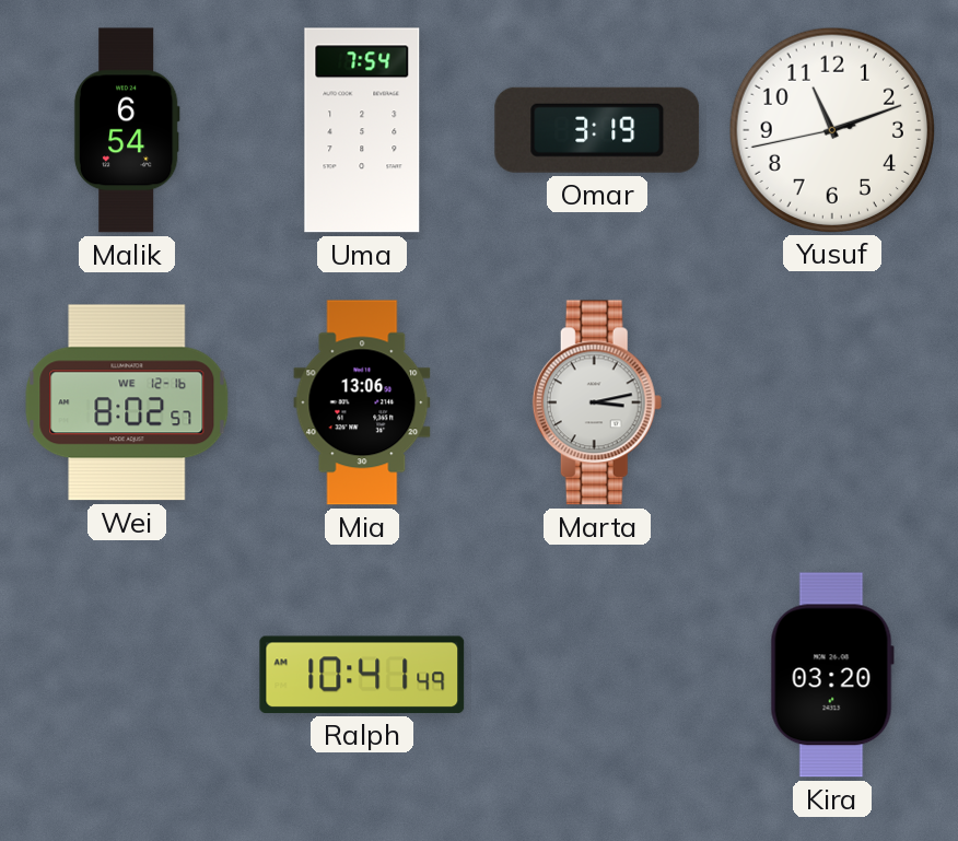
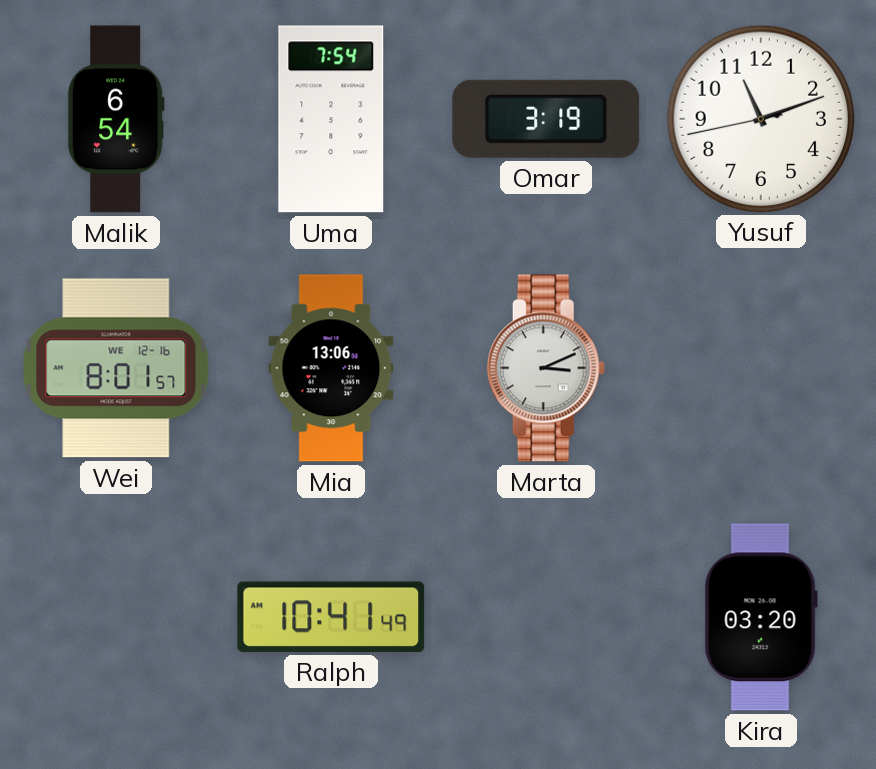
Wei: 8:02 -> 8:01 (116, 368)
Marta: 3:13 -> 3:11 (546, 368)
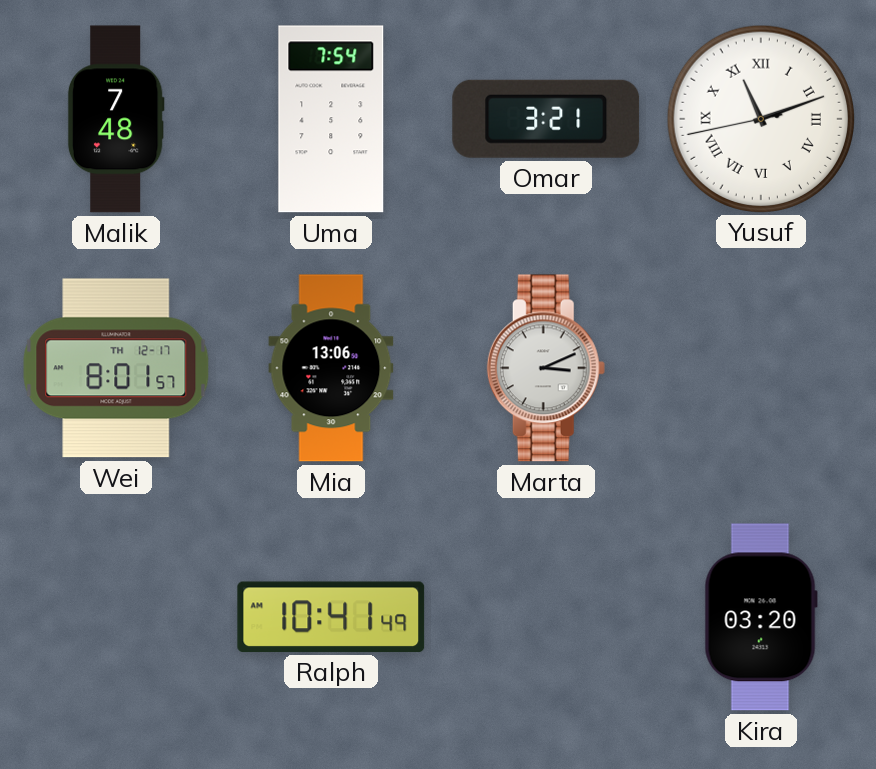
Malik: 6:54 -> 7:48 (116, 119)
Omar: 3:19 -> 3:21 (546, 119)
Yusuf numerals: Arabic -> Roman (760, 118)
Wei date: WE 12-16 -> TH 12-17 (116, 368)
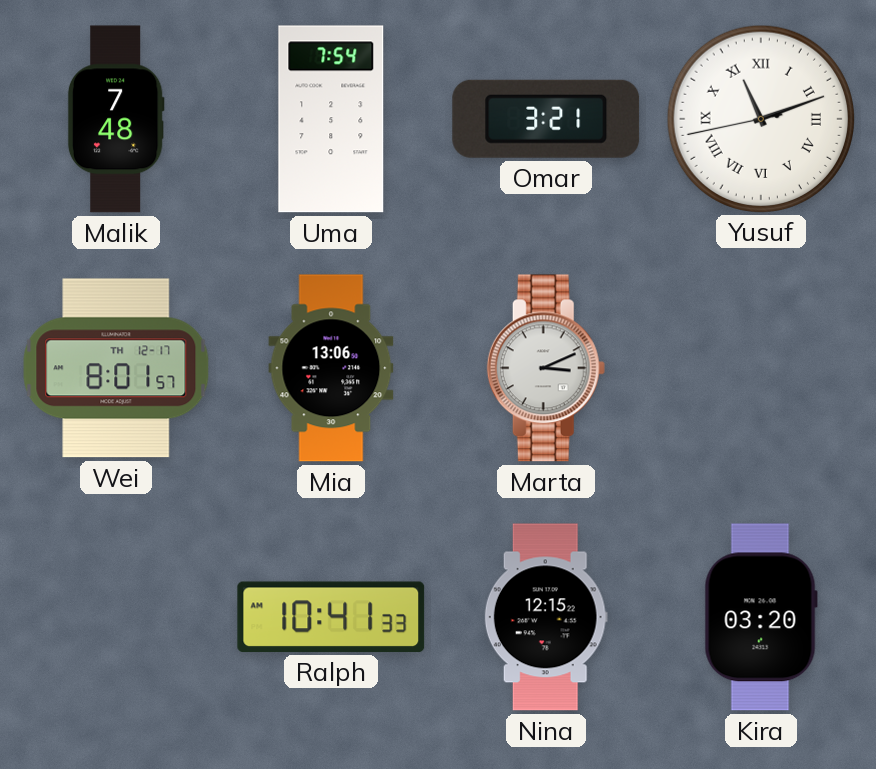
Ralph: 10:41:49 -> 10:41:33 (331, 617)
Nina: none -> 12:15 (546, 617)
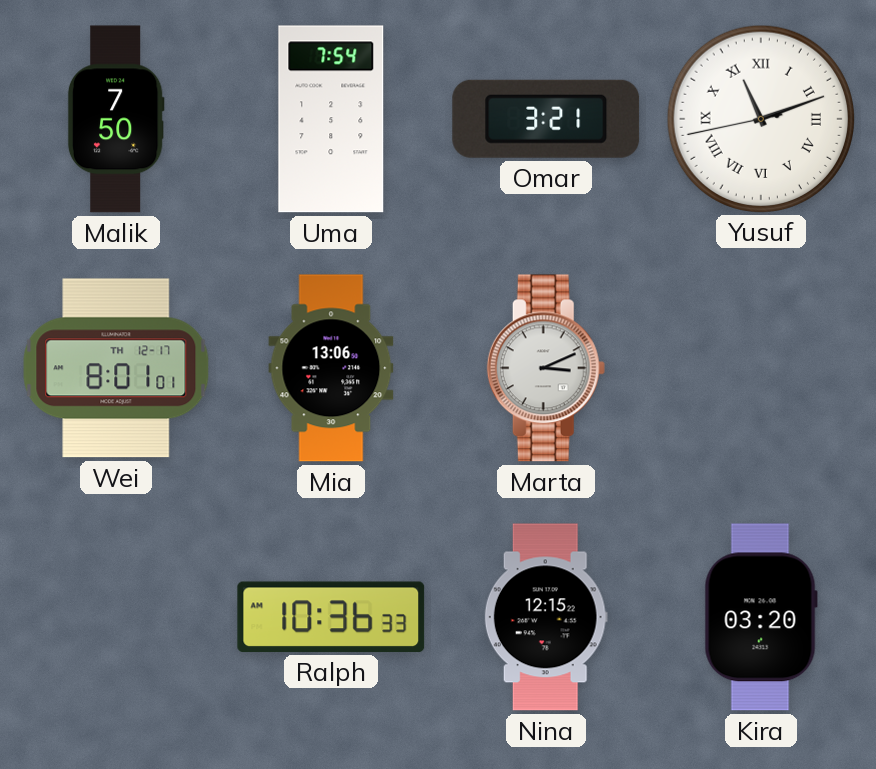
Malik: 7:48 -> 7:50 (116, 119)
Wei: 8:01:57 -> 8:01:01 (116, 368)
Ralph: 10:41 -> 10:36 (331, 617)
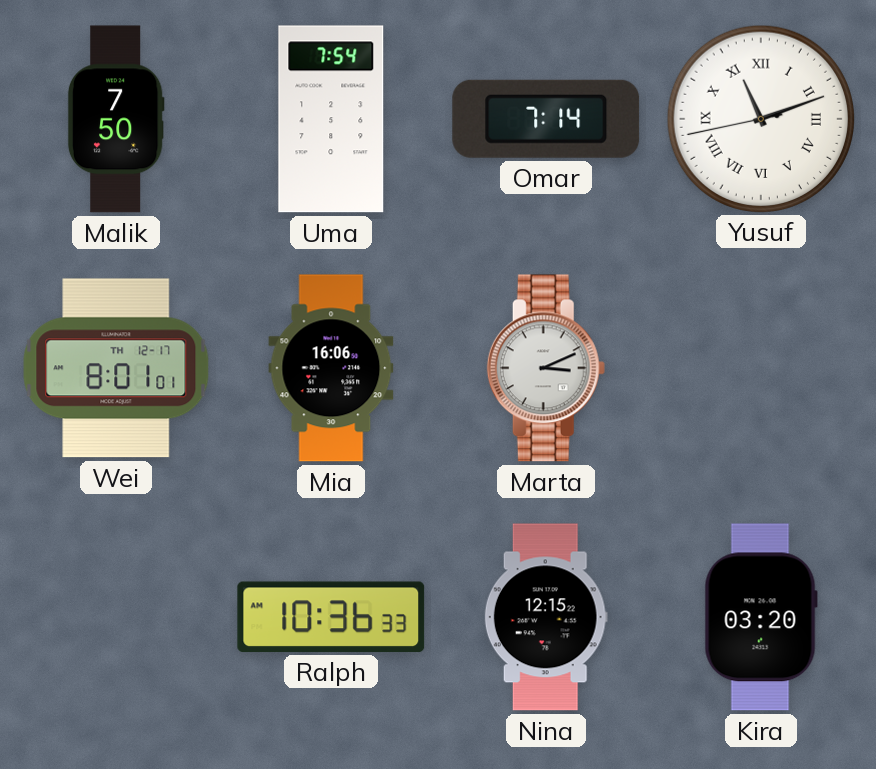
Omar: 3:21 -> 7:14 (546, 119)
Mia: 13:06 -> 16:06 (331, 368)
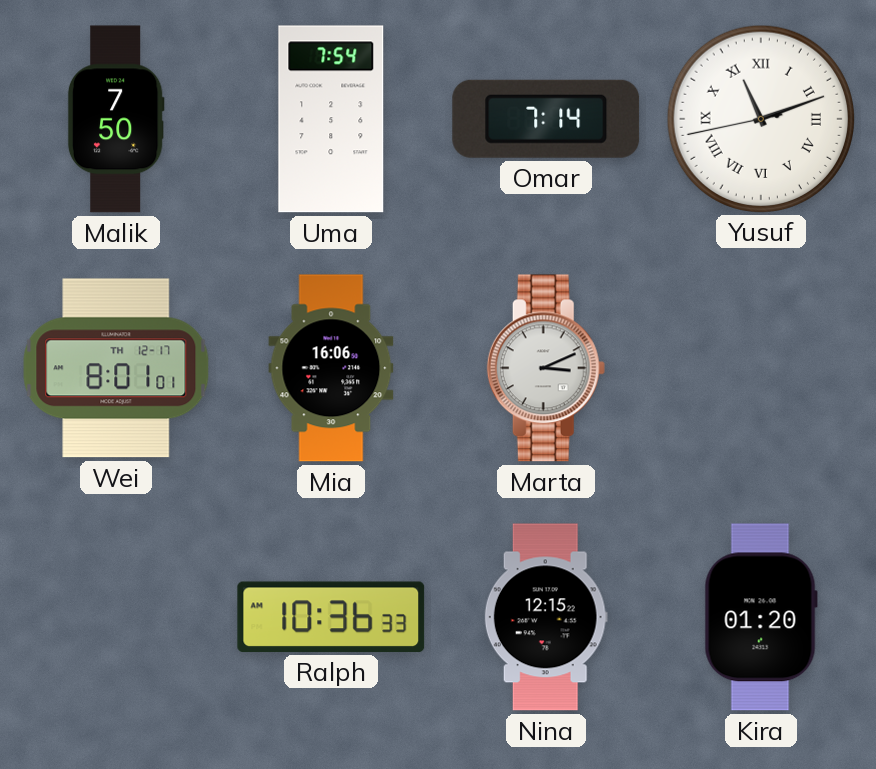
Kira: 03:20 -> 01:20 (761, 617)
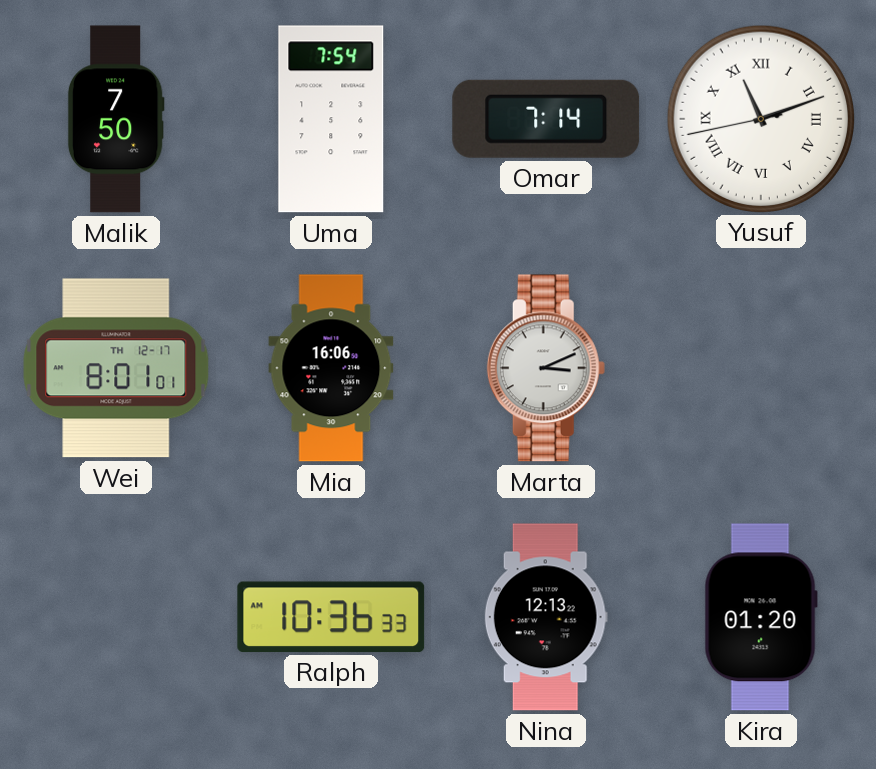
Nina: 12:15 -> 12:13 (546, 617)
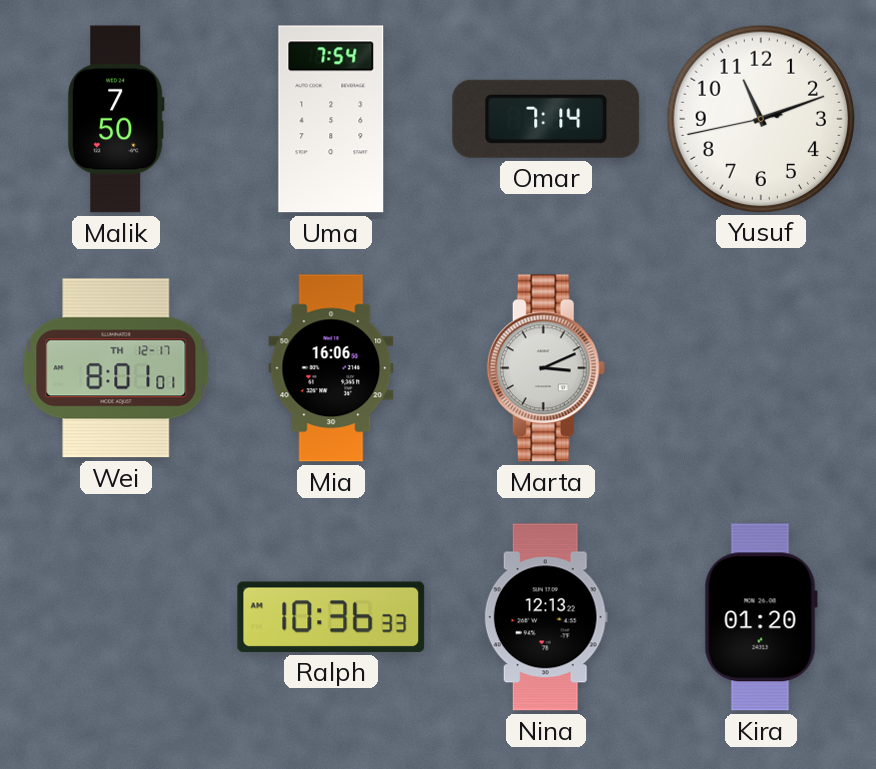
Yusuf numerals: Roman -> Arabic (760, 118)
